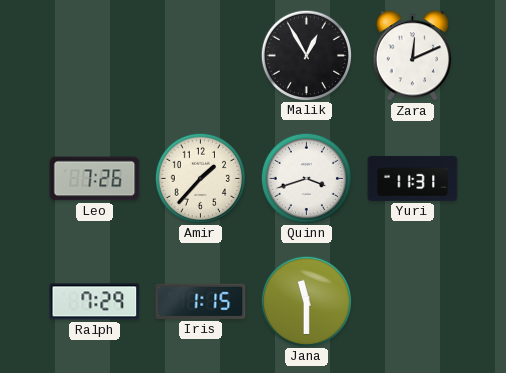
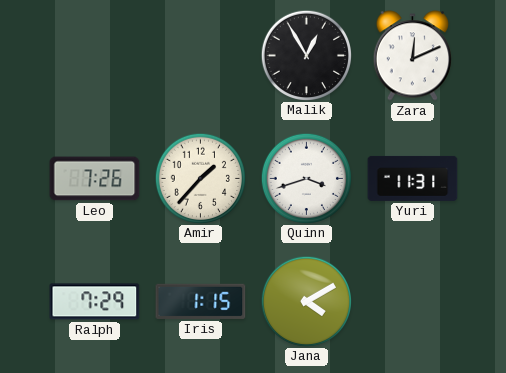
Jana: 11:30 -> 4:10 (306, 301)
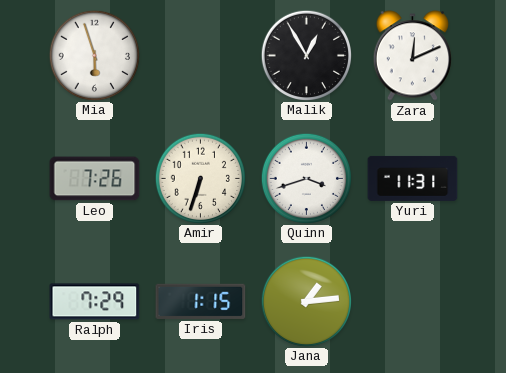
Mia: none -> 5:57 (94, 55)
Amir: 1:37 -> 6:33 (200, 178)
Jana: 4:10 -> 1:14 (306, 301)
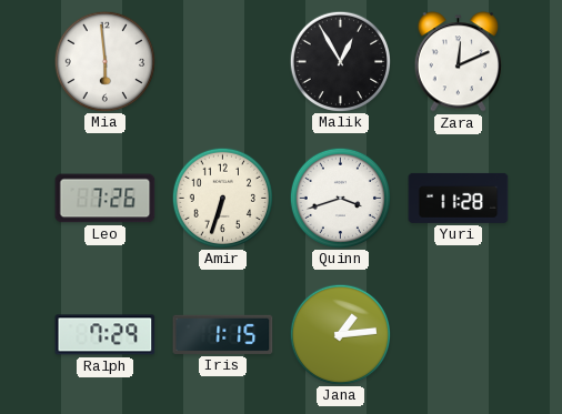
Mia: 5:57 -> 5:59 (104, 61)
Yuri: 11:31 -> 11:28 (459, 198)
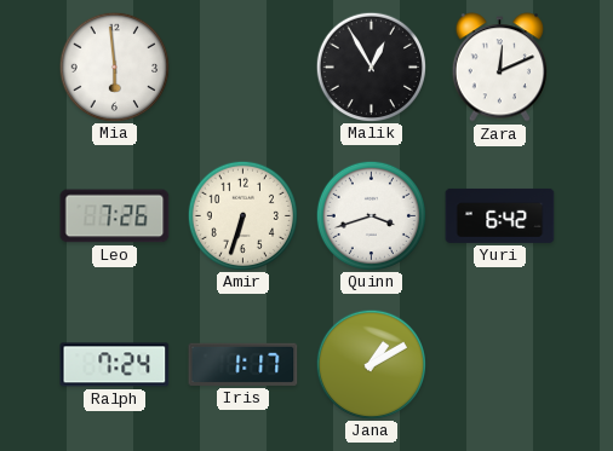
Yuri: 11:28 -> 6:42 (500, 215)
Ralph: 7:29 -> 7:24 (115, 365)
Iris: 1:15 -> 1:17 (244, 364)
Jana: 1:14 -> 1:10 (371, 364)
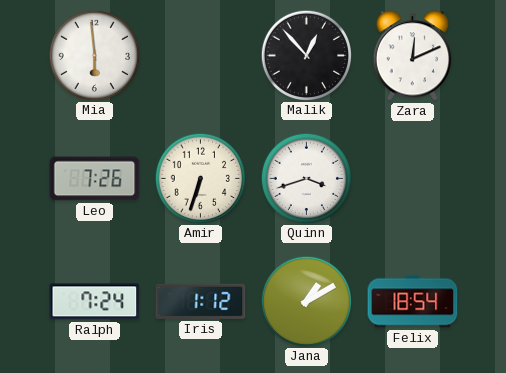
Malik: 12:55 -> 12:53 (306, 55)
Yuri: 6:42 -> none (500, 215)
Iris: 1:17 -> 1:12 (201, 301)
Felix: none -> 18:54 (413, 302)
